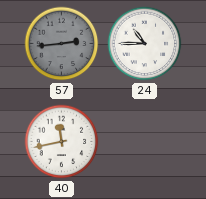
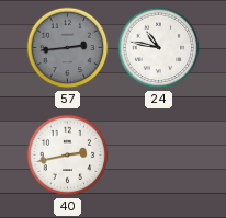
24: 10:45 -> 10:47 (159, 48)
40: 11:43 -> 2:43 (68, 156)
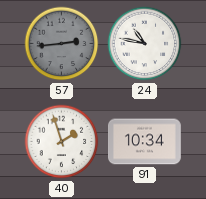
40: 2:43 -> 1:57 (62, 142)
91: none -> 10:34 (145, 142)
